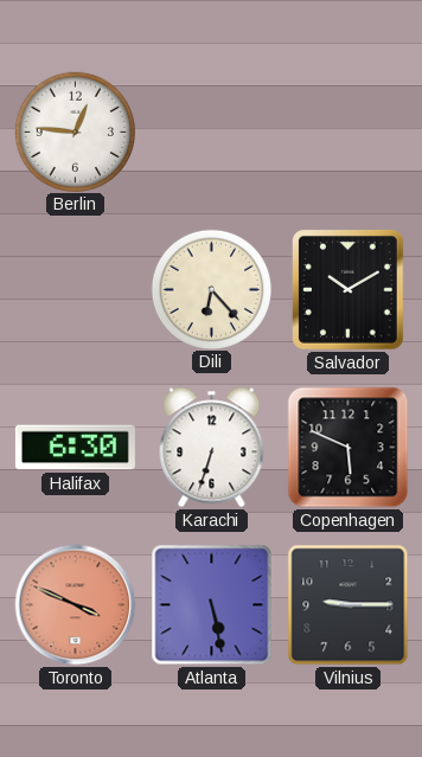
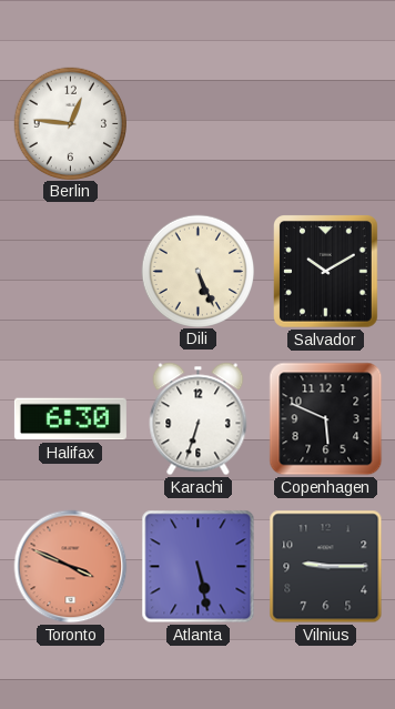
Dili: 6:23 -> 5:26 (197, 271)
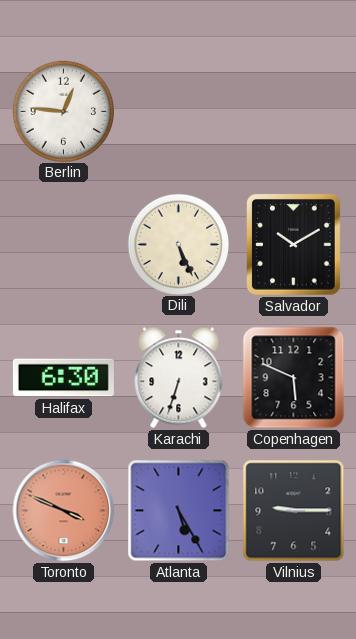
Atlanta: 5:28 -> 5:25 (179, 511)
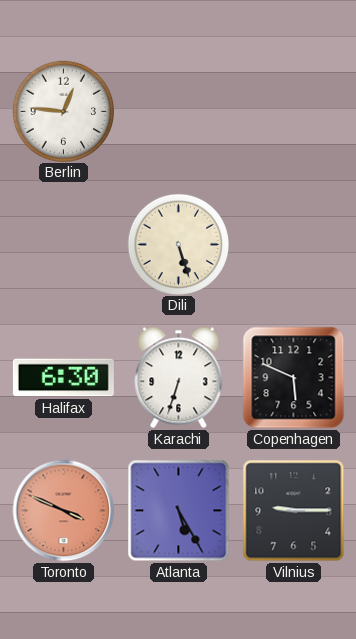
Dili: 5:26 -> 5:27 (178, 244)
Salvador: 10:10 -> none (294, 245)
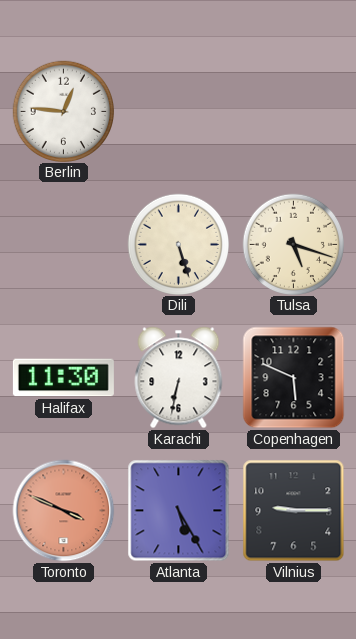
Tulsa: none -> 5:18 (293, 244)
Halifax: 6:30 -> 11:30 (63, 378)
Karachi: 6:33 -> 6:32 (179, 378)
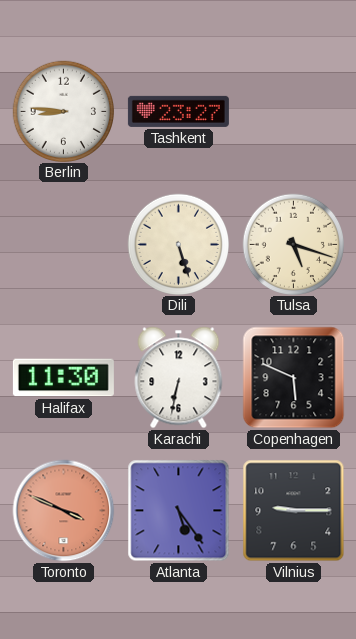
Berlin: 12:46 -> 8:46 (63, 111)
Tashkent: none -> 23:27 (178, 111)
Atlanta: 5:25 -> 5:24 (179, 511)
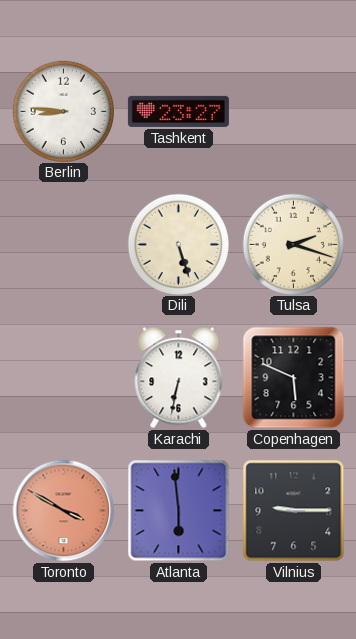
Tulsa: 5:18 -> 2:18 (293, 244)
Halifax: 11:30 -> none (63, 378)
Toronto: 3:49 -> 3:50 (64, 511)
Atlanta: 5:24 -> 5:59 (179, 511)
